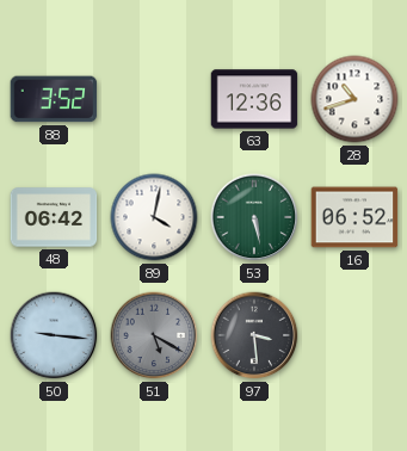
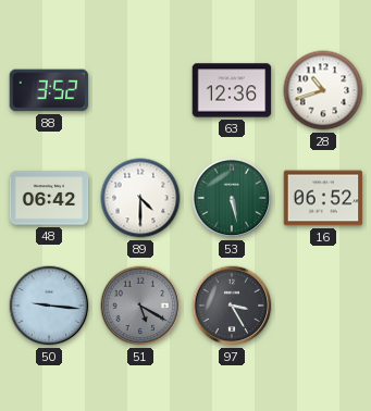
89: 4:02 -> 4:30 (140, 198)
97: 3:29 -> 3:25 (232, 306)
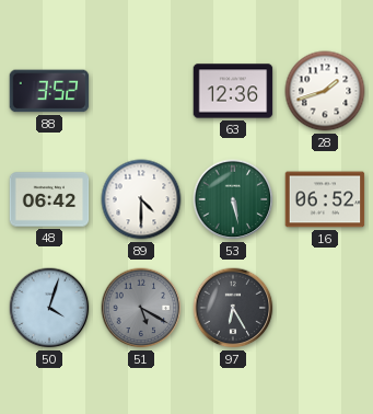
28: 10:42 -> 1:42 (325, 91)
50: 9:16 -> 4:03 (49, 308)
97: 3:25 -> 6:25 (233, 308)
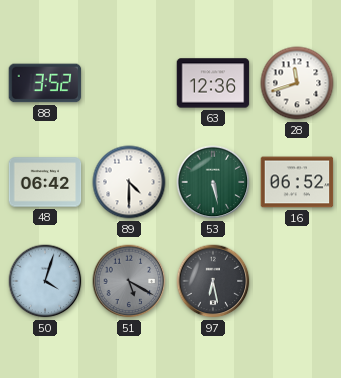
28: 1:42 -> 11:42 (297, 83)
97: 6:25 -> 6:28 (213, 281)
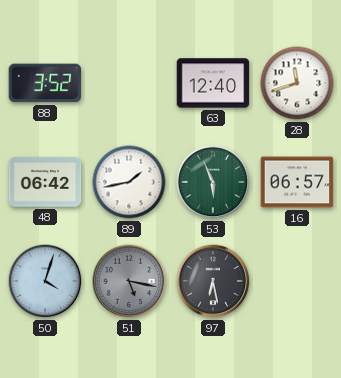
63: 12:36 -> 12:40 (213, 83)
89: 4:30 -> 1:43 (129, 182)
53: 5:28 -> 5:56 (213, 182)
16: 06:52 -> 06:57 (297, 182)
51: 5:20 -> 5:17 (129, 281)
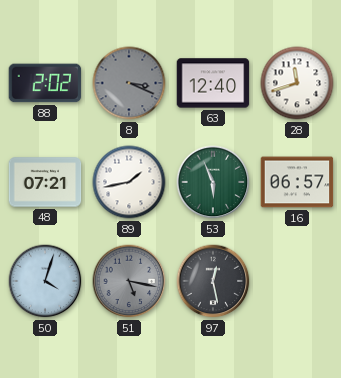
88: 3:52 -> 2:02 (45, 83)
8: none -> 3:19 (129, 83)
48: 06:42 -> 07:21 (45, 182)
97: 6:28 -> 12:28 (213, 281)
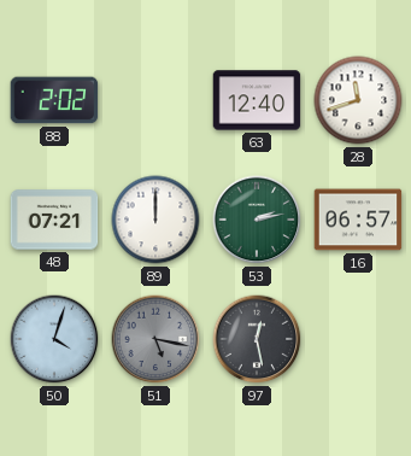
8: 3:19 -> none (129, 83)
89: 1:43 -> 12:00 (155, 220)
53: 5:56 -> 2:13 (257, 220)
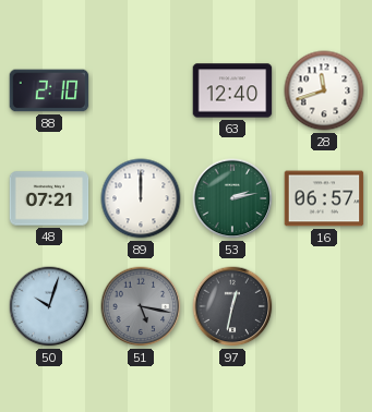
88: 2:02 -> 2:10 (49, 90)
50: 4:03 -> 10:03 (49, 306)
97: 12:28 -> 12:32 (232, 306)
